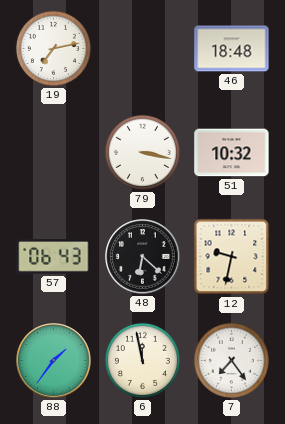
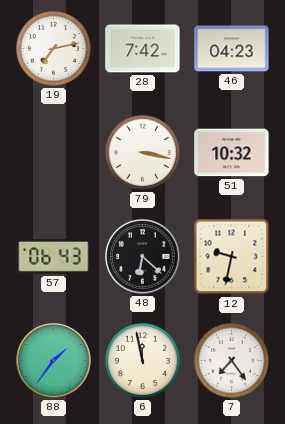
28: none -> 7:42 (143, 49)
46: 18:48 -> 04:23 (232, 49)
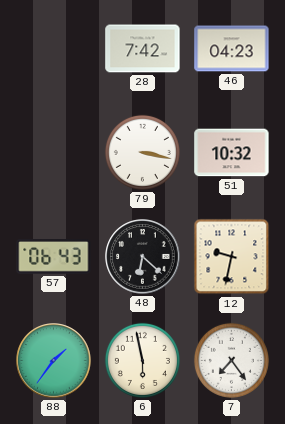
19: 7:13 -> none (53, 48)
6: 11:58 -> 5:58 (142, 360)
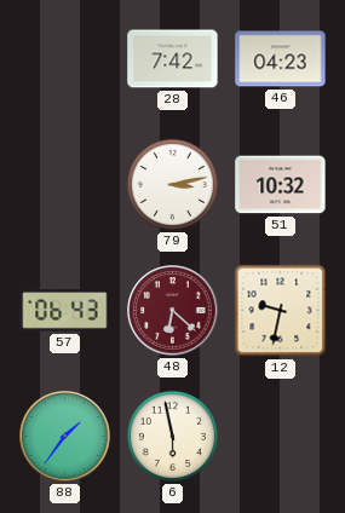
79: 3:17 -> 3:13 (172, 184)
48 dial: black -> burgundy (173, 311)
7: 7:24 -> none (231, 360)
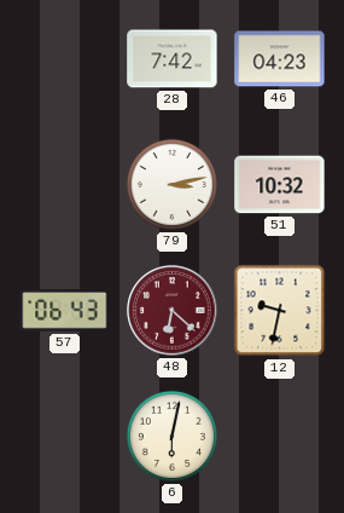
88: 1:36 -> none (65, 437)
6: 5:58 -> 6:02 (171, 436)
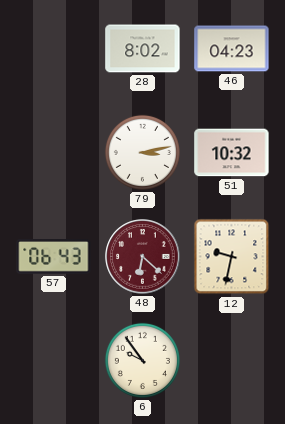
28: 7:42 -> 8:02 (143, 49)
6: 6:02 -> 9:54 (142, 360)
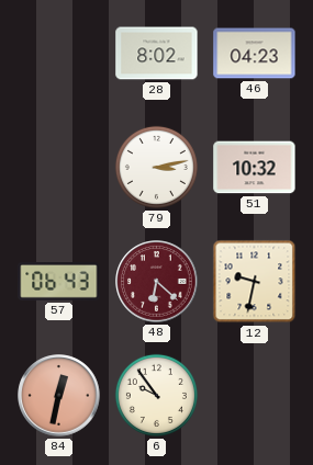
84: none -> 12:32 (59, 396)
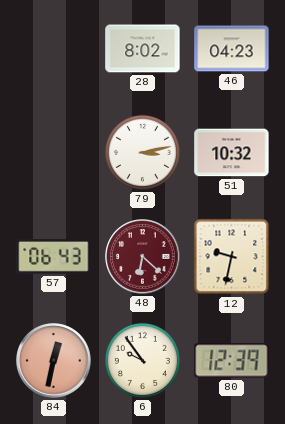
80: none -> 12:39 (232, 361)
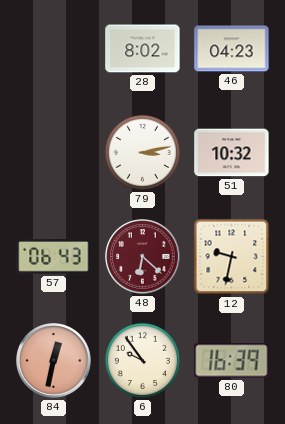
80: 12:39 -> 16:39 (232, 361)
